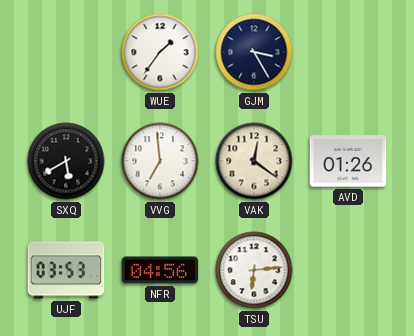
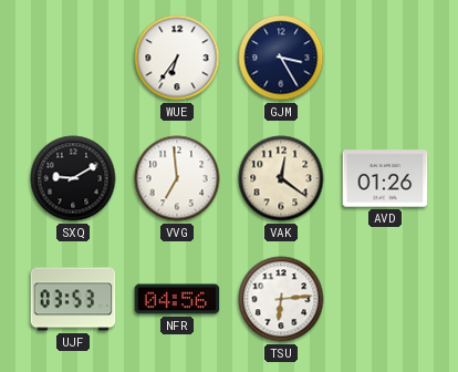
WUE: 1:36 -> 6:36 (177, 58)
SXQ: 5:40 -> 9:10 (73, 178)
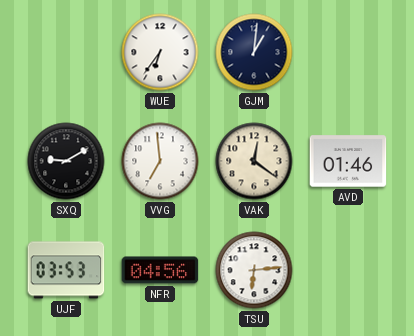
GJM: 3:25 -> 1:01 (254, 52)
AVD: 01:26 -> 01:46 (348, 161)
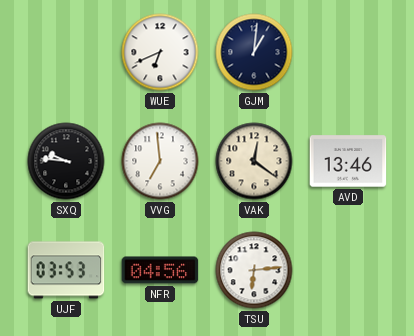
WUE: 6:36 -> 6:41 (160, 52)
SXQ: 9:10 -> 9:46 (66, 161)
AVD: 01:46 -> 13:46 (348, 161)
